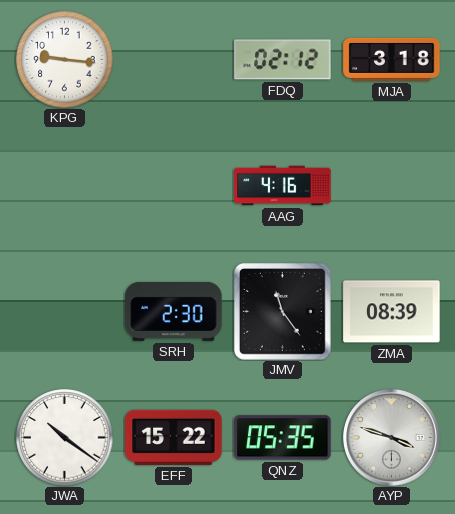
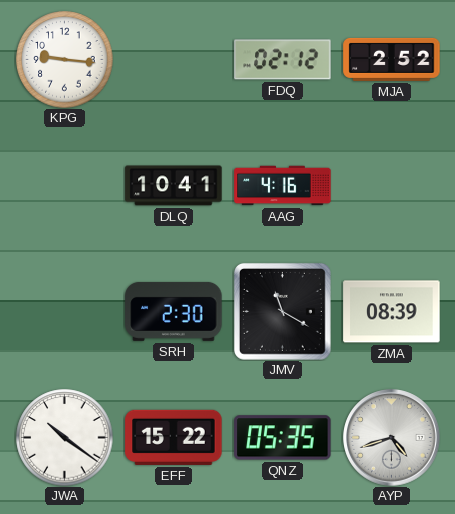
MJA: 3:18 -> 2:52 (392, 59)
DLQ: none -> 10:41 (174, 186)
JMV: 11:24 -> 11:20 (282, 311)
AYP: 3:48 -> 4:42 (392, 438)
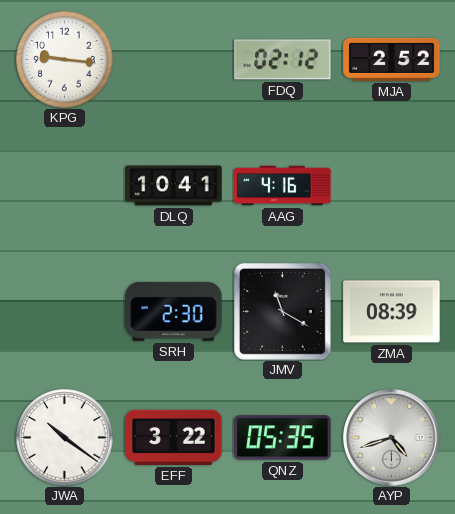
EFF: 15:22 -> 3:22 (174, 437)
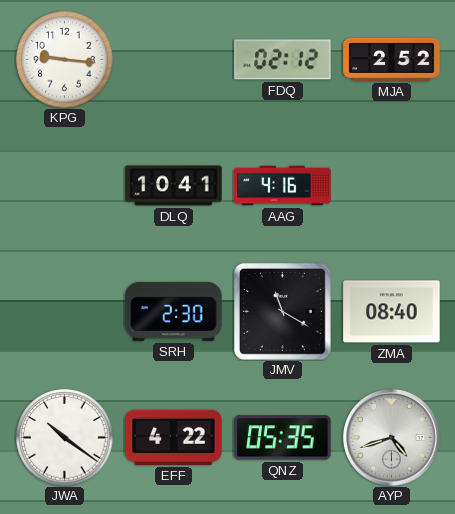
ZMA: 08:39 -> 08:40 (392, 312)
EFF: 3:22 -> 4:22 (174, 437)
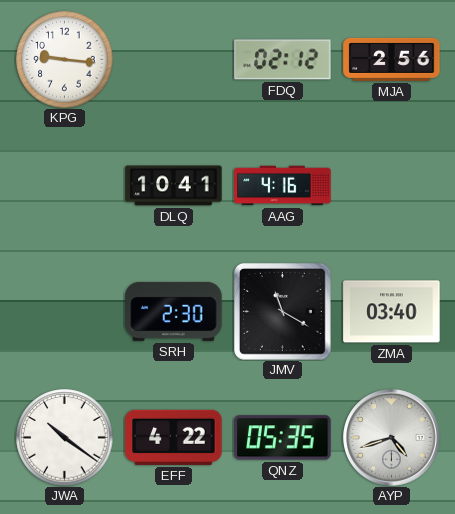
MJA: 2:52 -> 2:56 (392, 59)
ZMA: 08:40 -> 03:40 (392, 312)
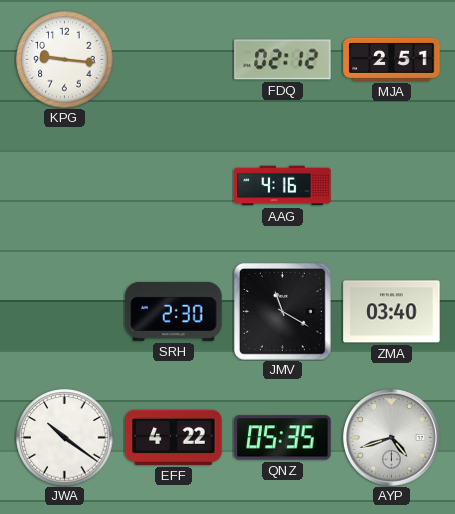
MJA: 2:56 -> 2:51 (392, 59)
DLQ: 10:41 -> none (174, 186)
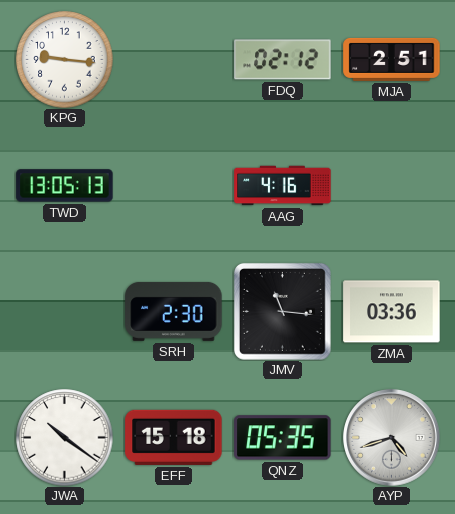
TWD: none -> 13:05 (65, 186)
JMV: 11:20 -> 11:16 (282, 311)
ZMA: 03:40 -> 03:36 (392, 312)
EFF: 4:22 -> 15:18 (174, 437)
